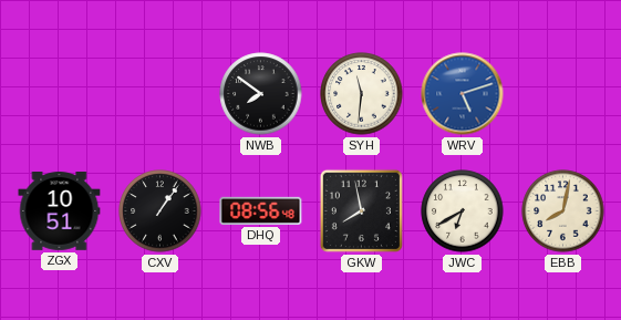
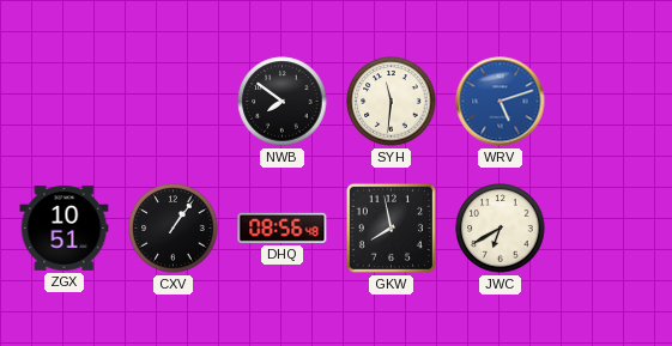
EBB: 8:02 -> none (563, 211)
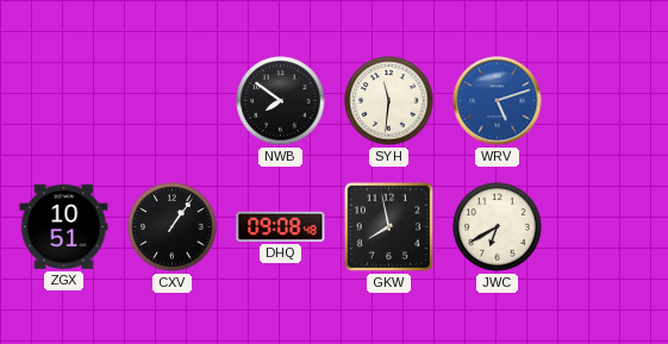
DHQ: 08:56 -> 09:08 (281, 226)
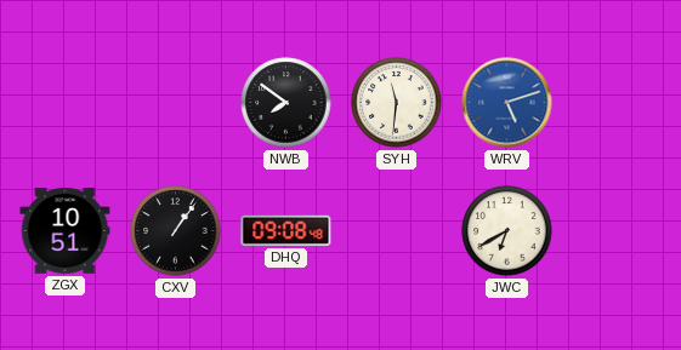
GKW: 7:58 -> none (388, 226)
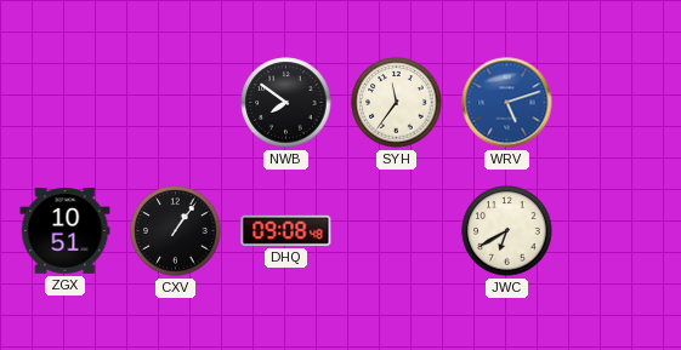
SYH: 11:31 -> 11:36 (397, 103)
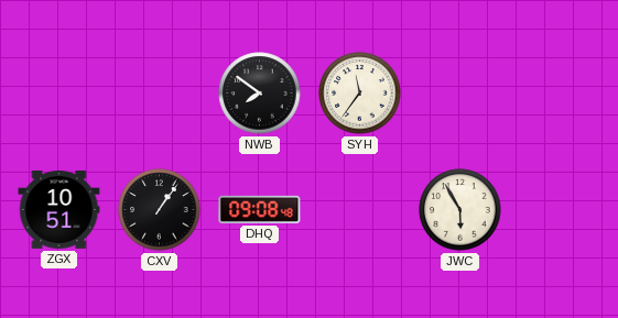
WRV: 5:12 -> none (507, 103)
JWC: 6:40 -> 5:55 (460, 210)
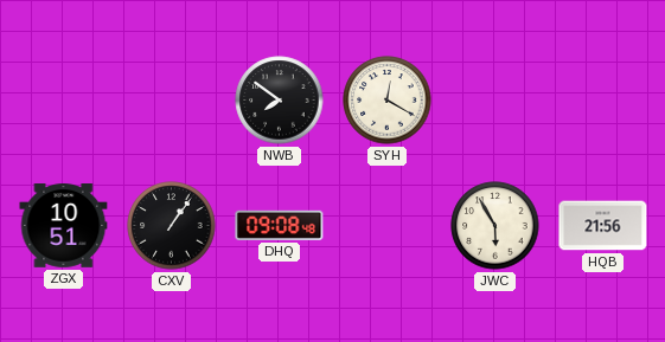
SYH: 11:36 -> 12:20 (388, 101)
HQB: none -> 21:56 (603, 226)
